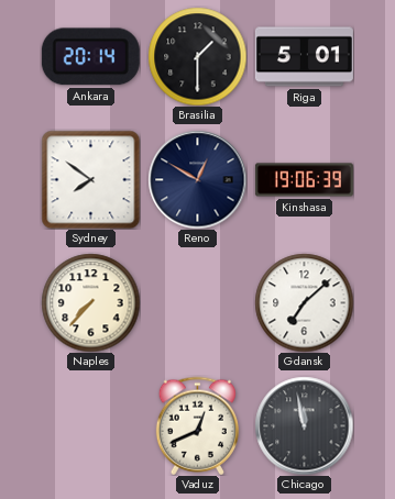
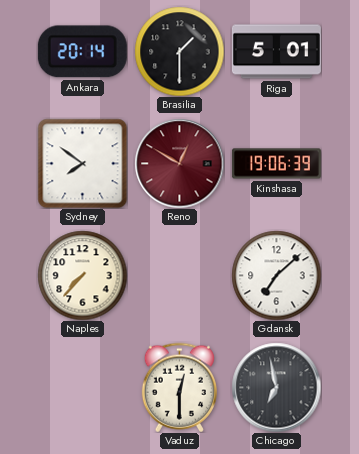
Reno dial: navy -> burgundy (179, 163)
Vaduz: 12:41 -> 12:30 (179, 387)
Chicago: 11:58 -> 6:58 (276, 387)
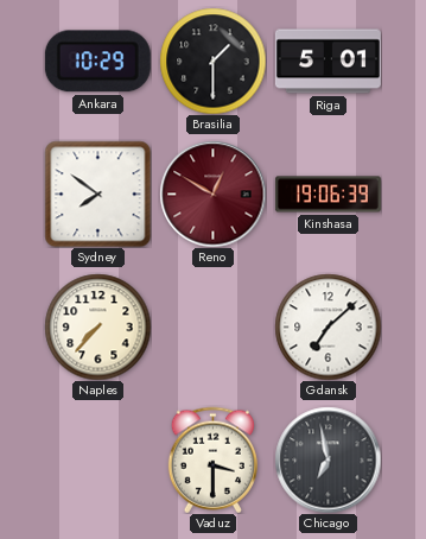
Ankara: 20:14 -> 10:29 (97, 62)
Vaduz: 12:30 -> 3:30 (212, 459)
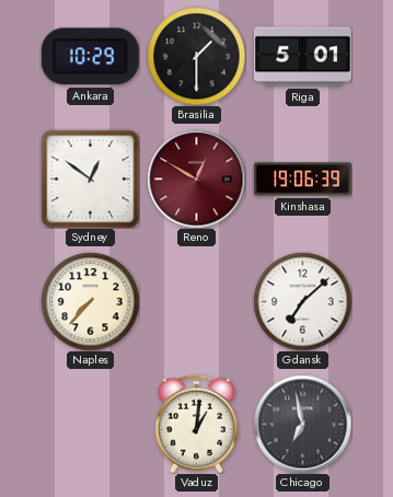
Sydney: 7:51 -> 12:51 (90, 178)
Vaduz: 3:30 -> 1:01 (196, 424)
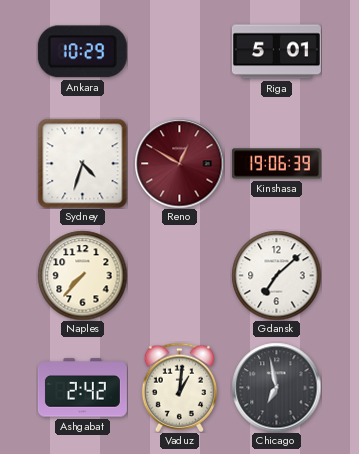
Brasilia: 1:30 -> none (196, 56)
Sydney: 12:51 -> 4:33 (82, 163)
Ashgabat: none -> 2:42 (82, 388)
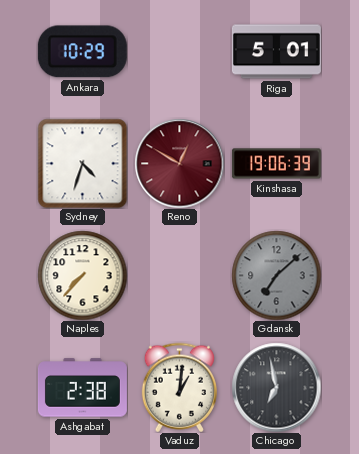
Gdansk dial: white -> grey (276, 275)
Ashgabat: 2:42 -> 2:38 (82, 388)
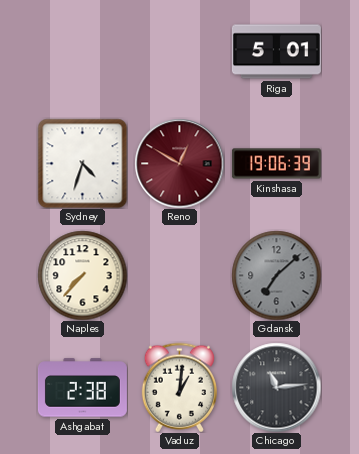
Ankara: 10:29 -> none (82, 52)
Chicago: 6:58 -> 11:14 (276, 387)
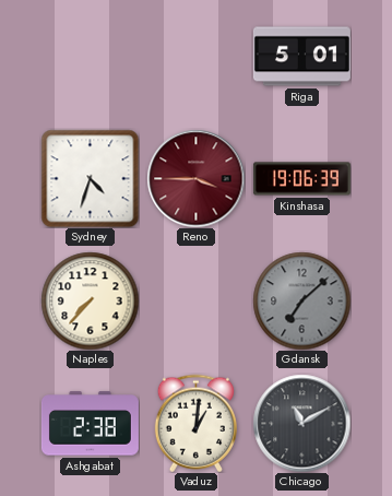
Reno: 12:50 -> 3:45 (195, 178)
Chicago: 11:14 -> 11:10 (301, 423)
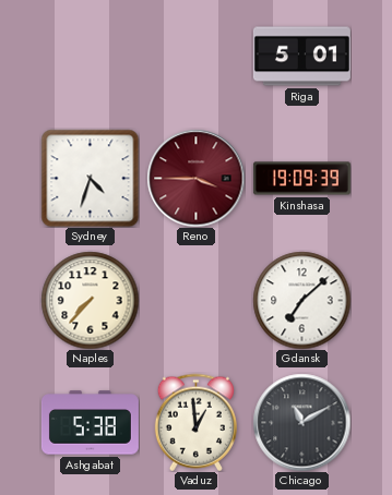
Kinshasa: 19:06 -> 19:09 (301, 179)
Gdansk dial: grey -> white (301, 300)
Ashgabat: 2:38 -> 5:38 (90, 423)
Vaduz: 1:01 -> 12:59 (195, 422)
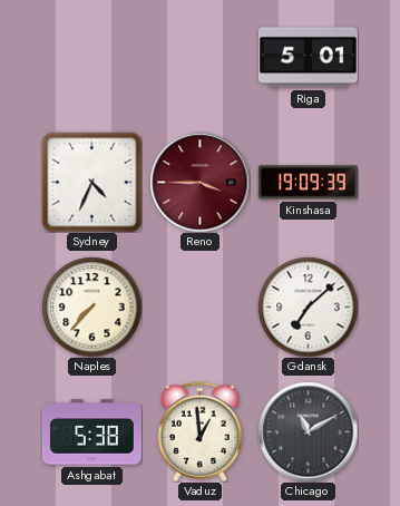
Sydney: 4:33 -> 4:34 (91, 182)
